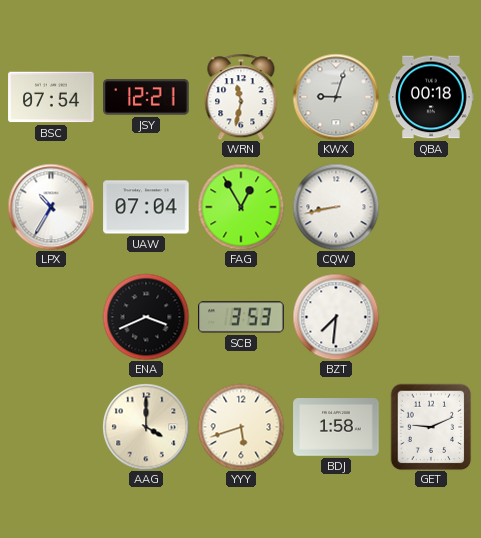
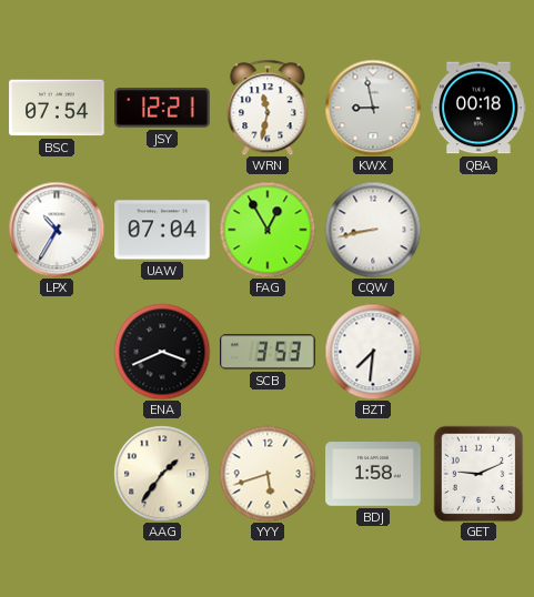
KWX: 9:03 -> 8:58 (373, 108)
AAG: 4:00 -> 1:36 (162, 474)
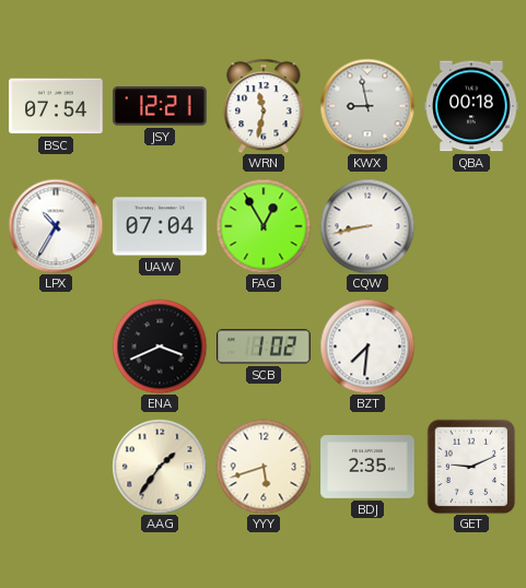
SCB: 3:53 -> 1:02 (264, 346)
BDJ: 1:58 -> 2:35 (367, 467)
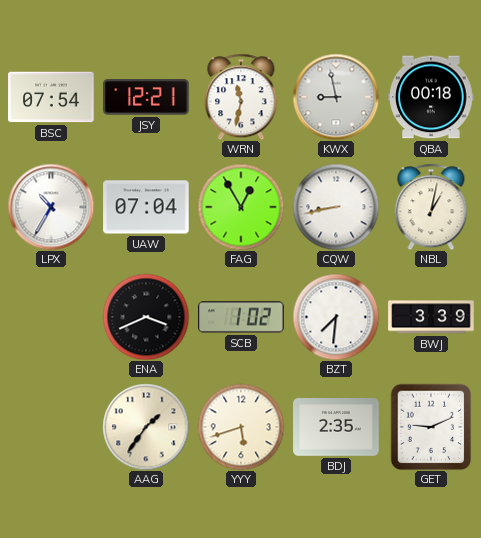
NBL: none -> 1:02 (431, 207)
BWJ: none -> 3:39 (431, 317)
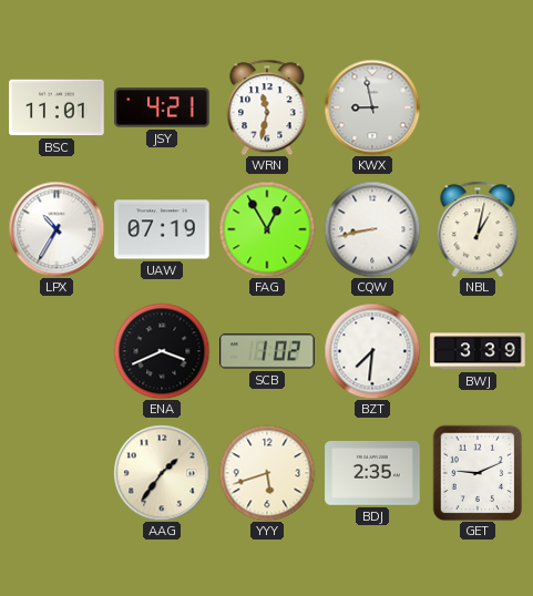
BSC: 07:54 -> 11:01 (57, 107)
JSY: 12:21 -> 4:21 (162, 107)
QBA: 00:18 -> none (431, 97)
UAW: 07:04 -> 07:19 (162, 229)
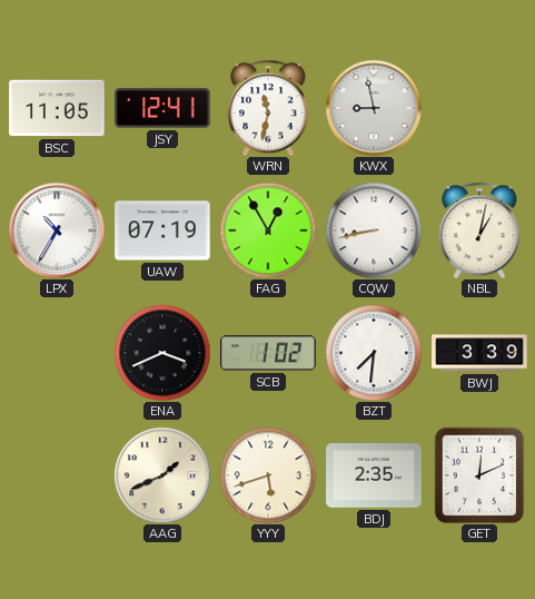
BSC: 11:01 -> 11:05 (57, 108)
JSY: 4:21 -> 12:41 (162, 108)
AAG: 1:36 -> 1:41 (162, 475)
GET: 9:11 -> 12:11 (479, 475)
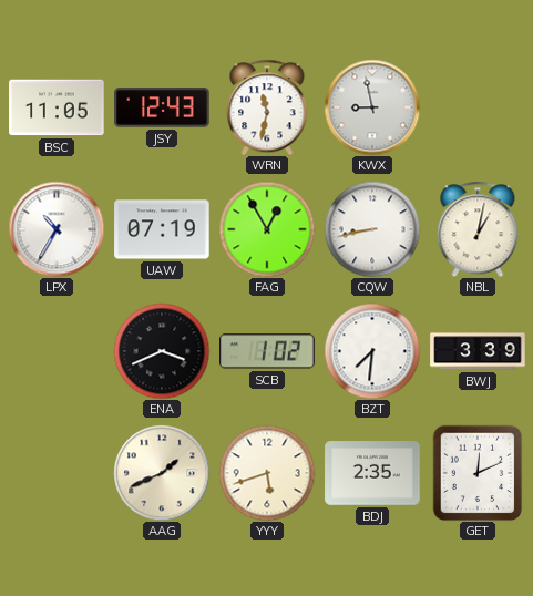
JSY: 12:41 -> 12:43 (162, 107)
